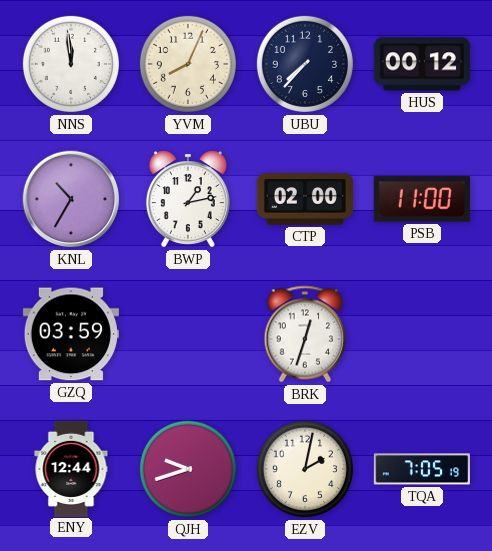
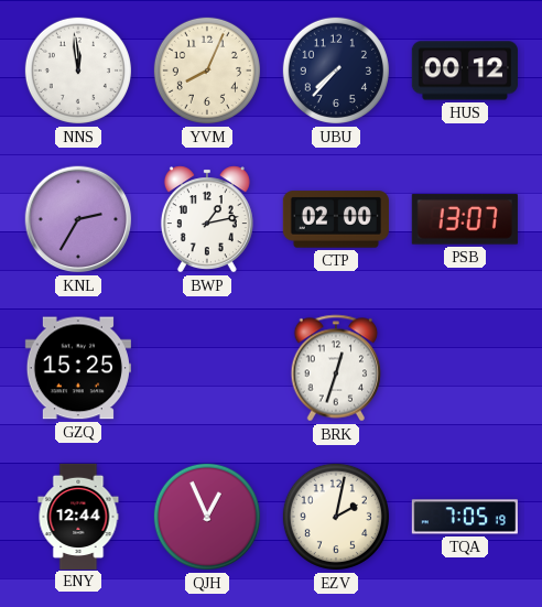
KNL: 10:35 -> 2:35 (78, 219)
PSB: 11:00 -> 13:07 (465, 219)
GZQ: 03:59 -> 15:25 (78, 368)
QJH: 9:42 -> 12:56 (207, 517)
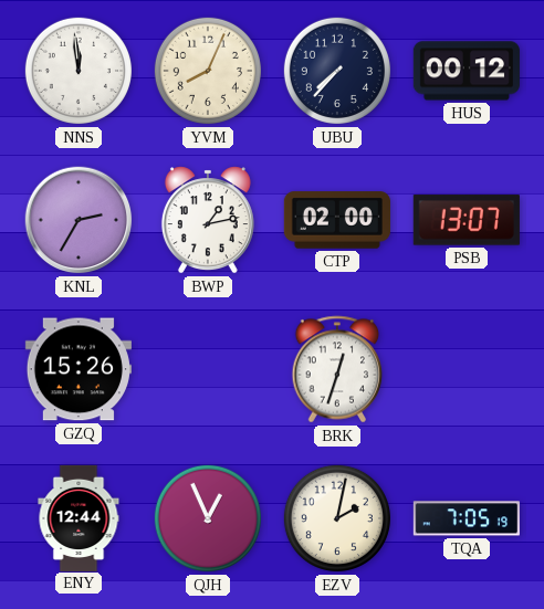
GZQ: 15:25 -> 15:26 (79, 369)
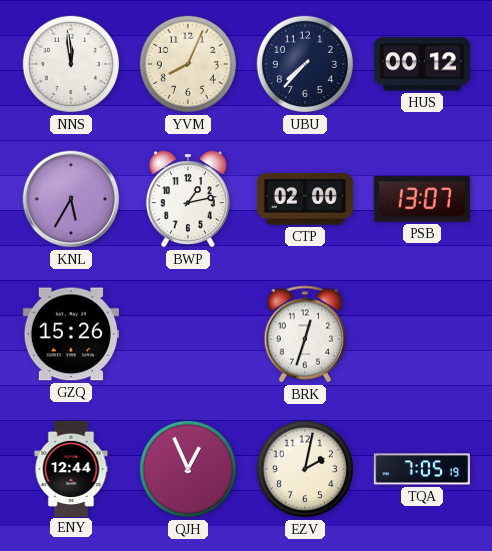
KNL: 2:35 -> 5:35 (71, 199)
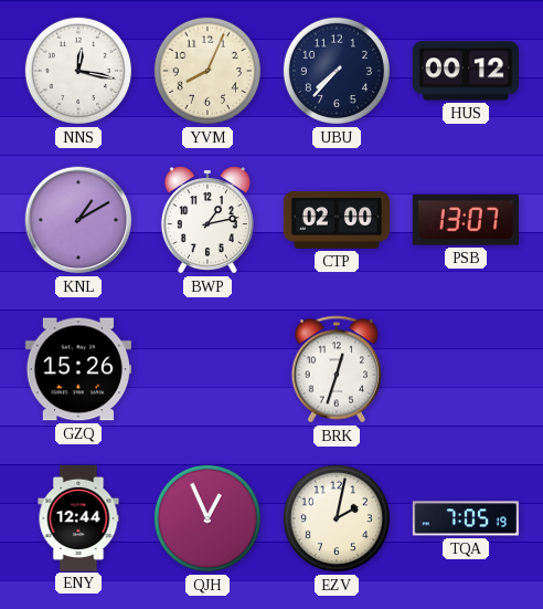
NNS: 11:59 -> 12:17 (78, 71)
KNL: 5:35 -> 1:10 (78, 220)
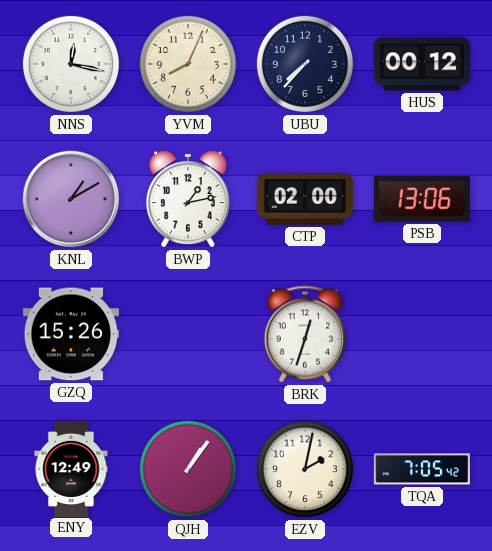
PSB: 13:07 -> 13:06 (422, 199)
ENY: 12:44 -> 12:49 (71, 468)
QJH: 12:56 -> 1:06 (188, 469)
TQA: 7:05:19 -> 7:05:42 (422, 469)
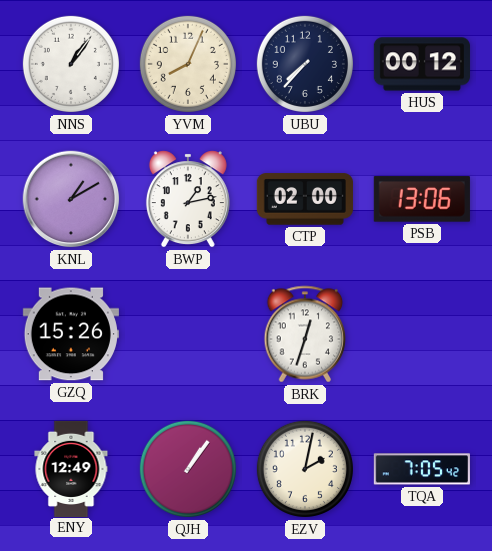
NNS: 12:17 -> 1:06 (71, 64)
